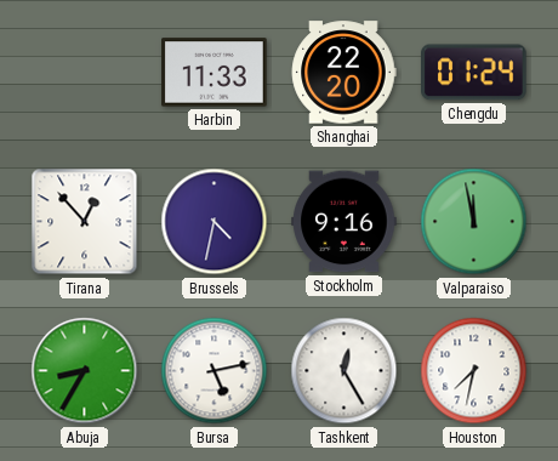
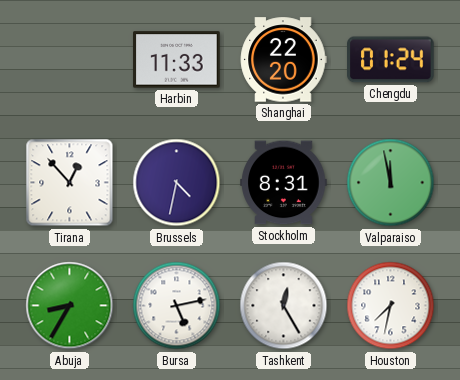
Stockholm: 9:16 -> 8:31 (284, 183)
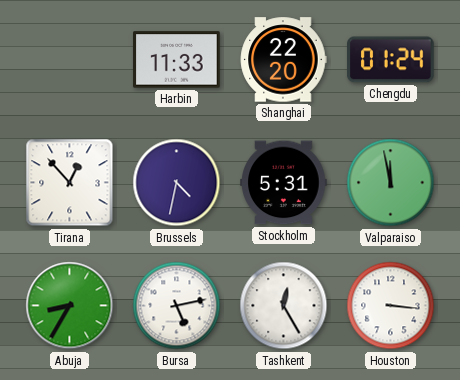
Stockholm: 8:31 -> 5:31 (284, 183)
Houston: 7:32 -> 3:16 (391, 306)
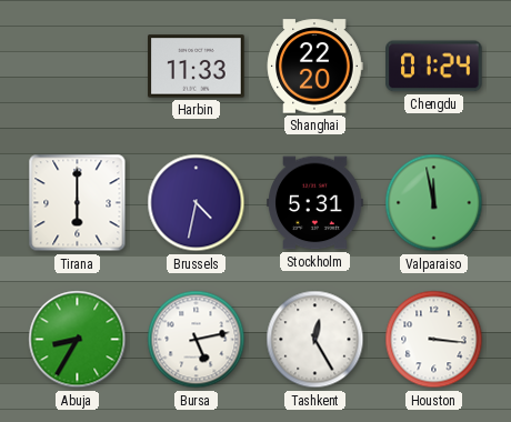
Tirana: 12:53 -> 6:00 (78, 203)
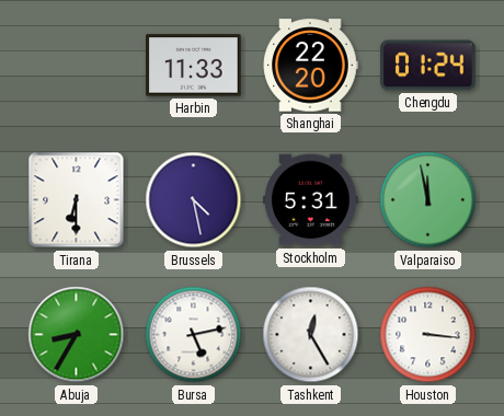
Tirana: 6:00 -> 6:30 (77, 200)
Brussels: 4:32 -> 4:28 (194, 200)
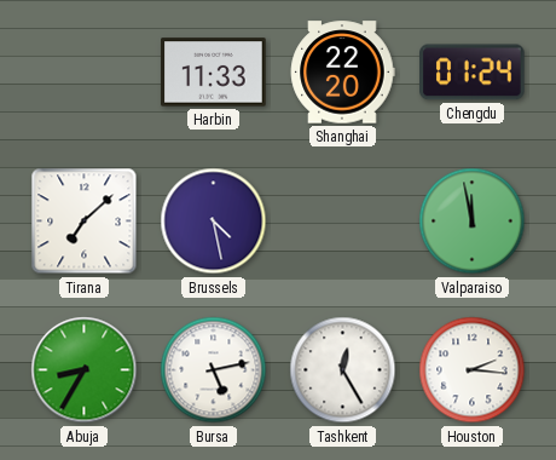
Tirana: 6:30 -> 7:08 (85, 222)
Stockholm: 5:31 -> none (311, 200)
Houston: 3:16 -> 2:16 (473, 370)
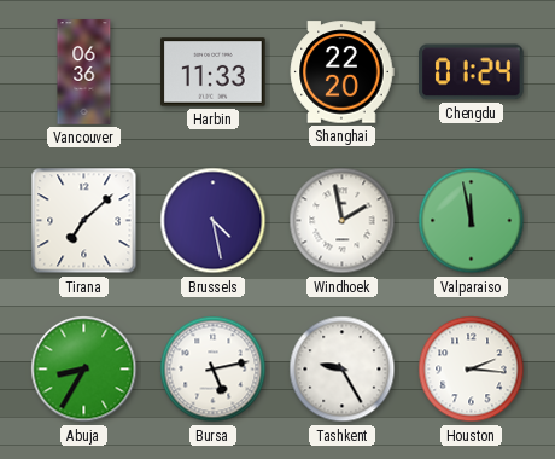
Vancouver: none -> 06:36 (84, 72)
Windhoek: none -> 1:58 (343, 221)
Tashkent: 12:25 -> 9:25 (343, 370)
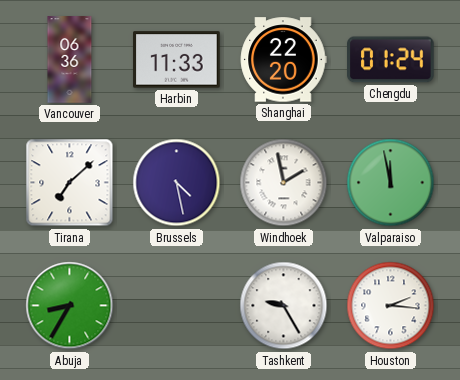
Bursa: 5:13 -> none (214, 370)
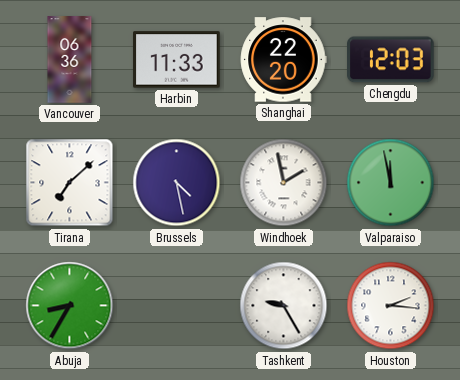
Chengdu: 01:24 -> 12:03 (391, 60)
